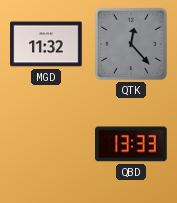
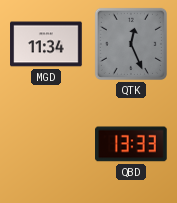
MGD: 11:32 -> 11:34 (46, 44)
QTK: 12:23 -> 12:26 (131, 44)
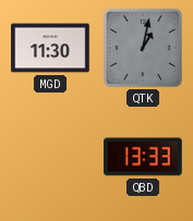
MGD: 11:34 -> 11:30 (50, 48)
QTK: 12:26 -> 1:02 (143, 48)
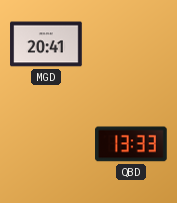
MGD: 11:30 -> 20:41 (46, 44)
QTK: 1:02 -> none (143, 48)
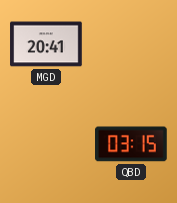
QBD: 13:33 -> 03:15 (132, 144)
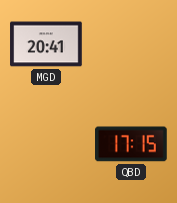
QBD: 03:15 -> 17:15 (132, 144)
